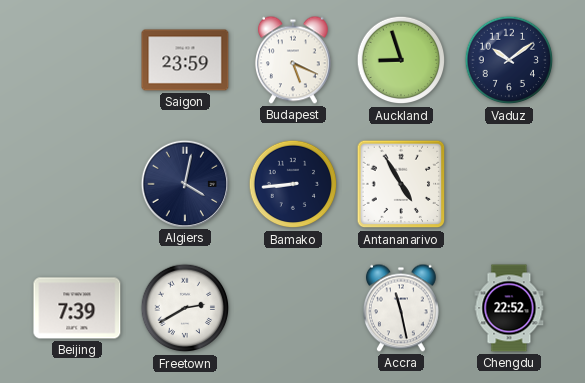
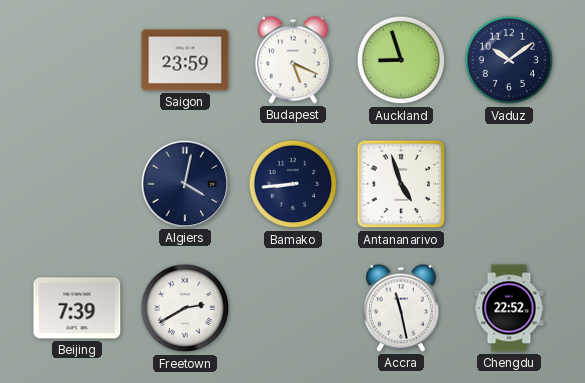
Antananarivo: 4:55 -> 4:57 (401, 184)
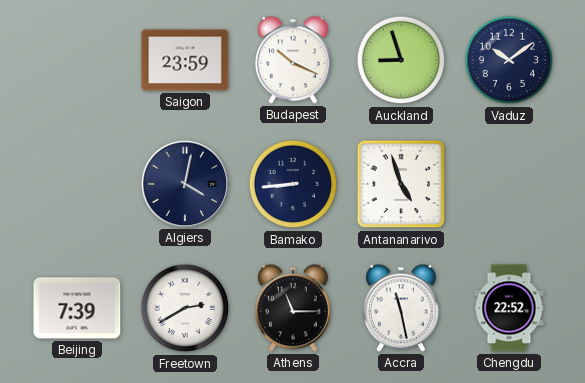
Budapest: 5:19 -> 10:19 (293, 60)
Athens: none -> 11:15 (293, 308)
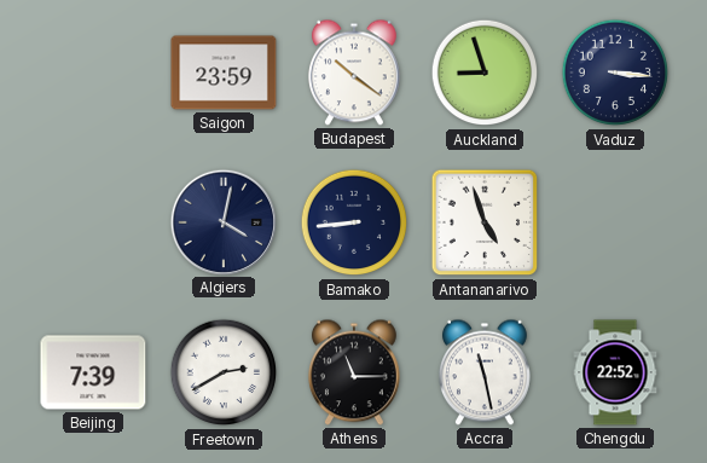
Budapest: 10:19 -> 10:21 (354, 73)
Vaduz: 10:09 -> 3:16 (615, 73)
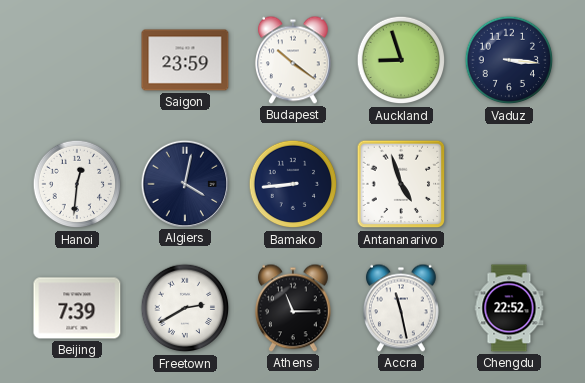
Hanoi: none -> 12:31 (77, 184)
